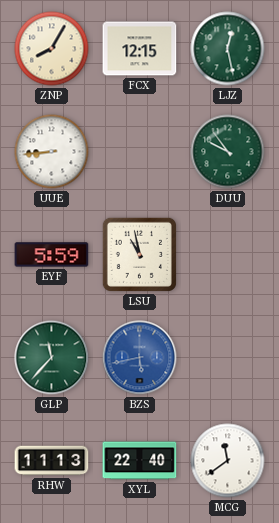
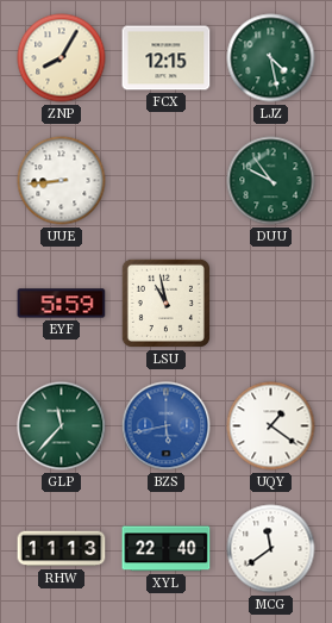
LJZ: 12:28 -> 4:28 (271, 58)
UQY: none -> 1:21 (271, 426)
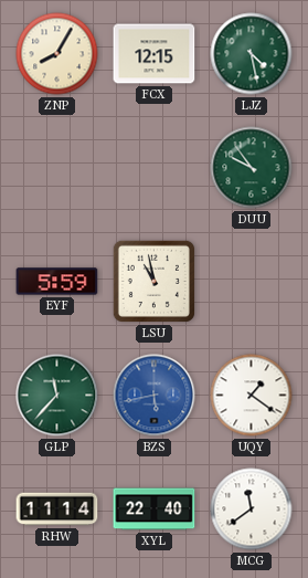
UUE: 8:44 -> none (62, 181)
RHW: 11:13 -> 11:14 (57, 509)
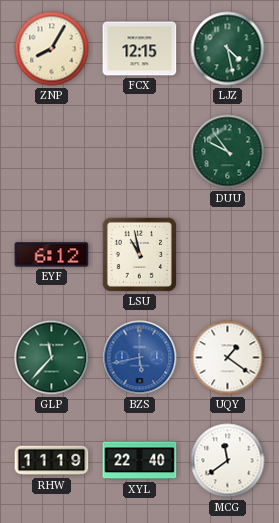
EYF: 5:59 -> 6:12 (52, 255)
RHW: 11:14 -> 11:19 (52, 461)
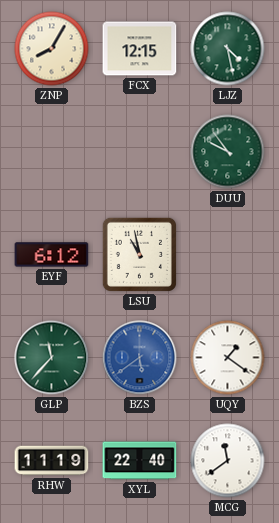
BZS: 5:43 -> 5:39 (140, 358)
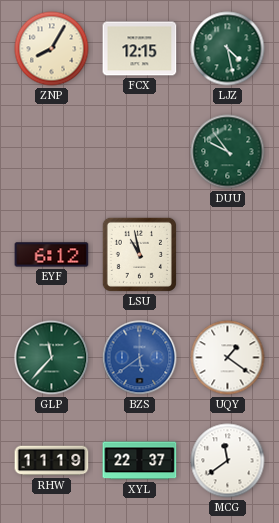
XYL: 22:40 -> 22:37 (140, 461)
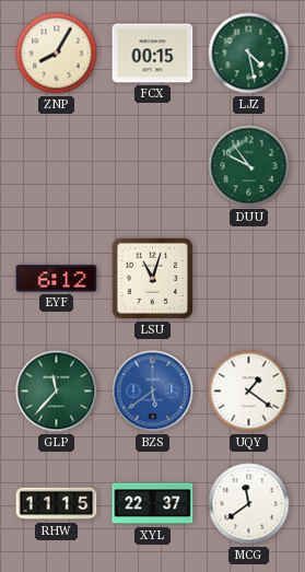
FCX: 12:15 -> 00:15 (153, 54)
LSU: 10:58 -> 11:03 (152, 278)
RHW: 11:19 -> 11:15 (57, 504)
